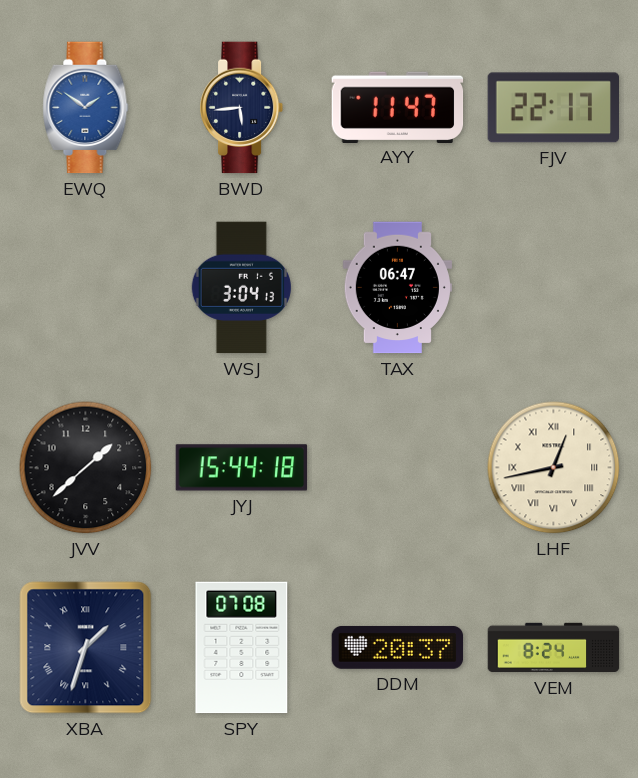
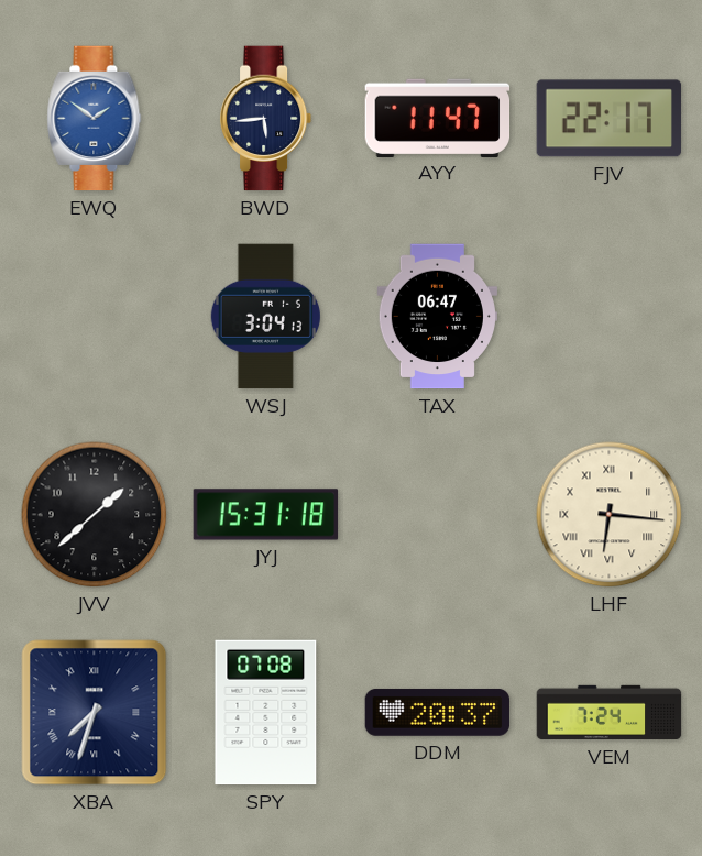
JYJ: 15:44 -> 15:31 (266, 515)
LHF: 12:43 -> 6:16 (610, 515)
XBA: 1:33 -> 7:33 (95, 713)
VEM: 8:24 -> 7:24 (610, 713)
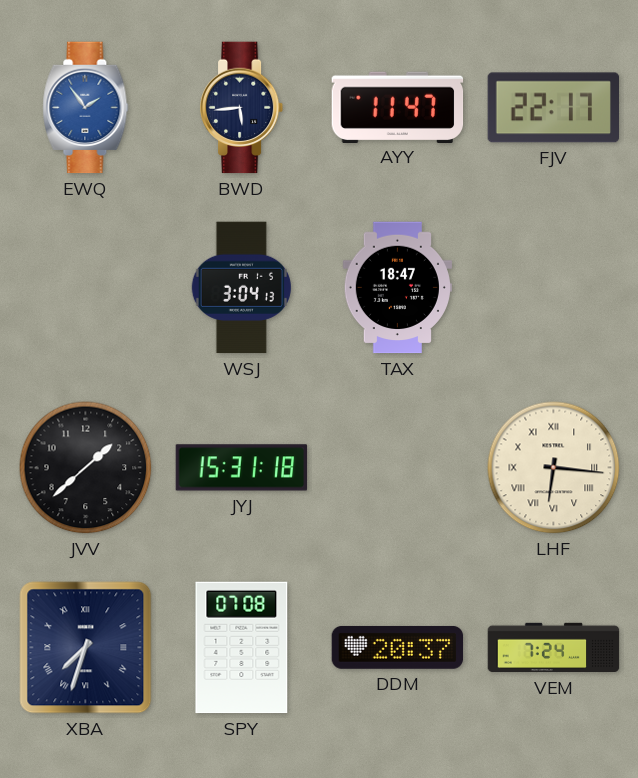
EWQ: 1:51 -> 1:54 (86, 108)
TAX: 06:47 -> 18:47 (397, 288)
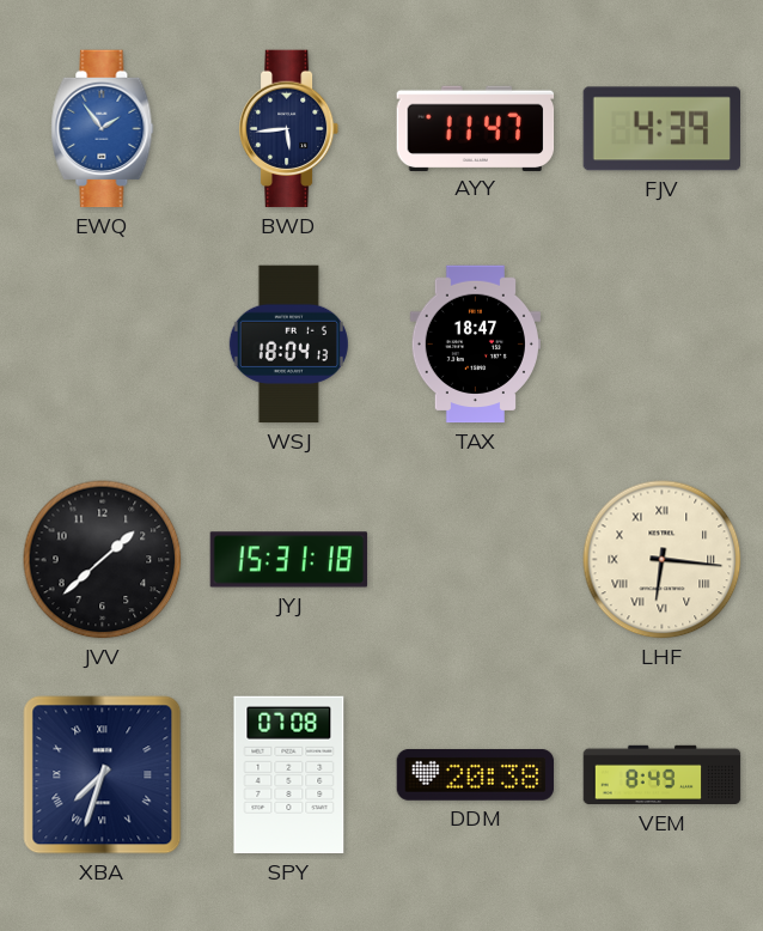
FJV: 22:17 -> 4:39 (661, 129)
WSJ: 3:04 -> 18:04 (288, 345)
DDM: 20:37 -> 20:38 (476, 774)
VEM: 7:24 -> 8:49 (663, 775)
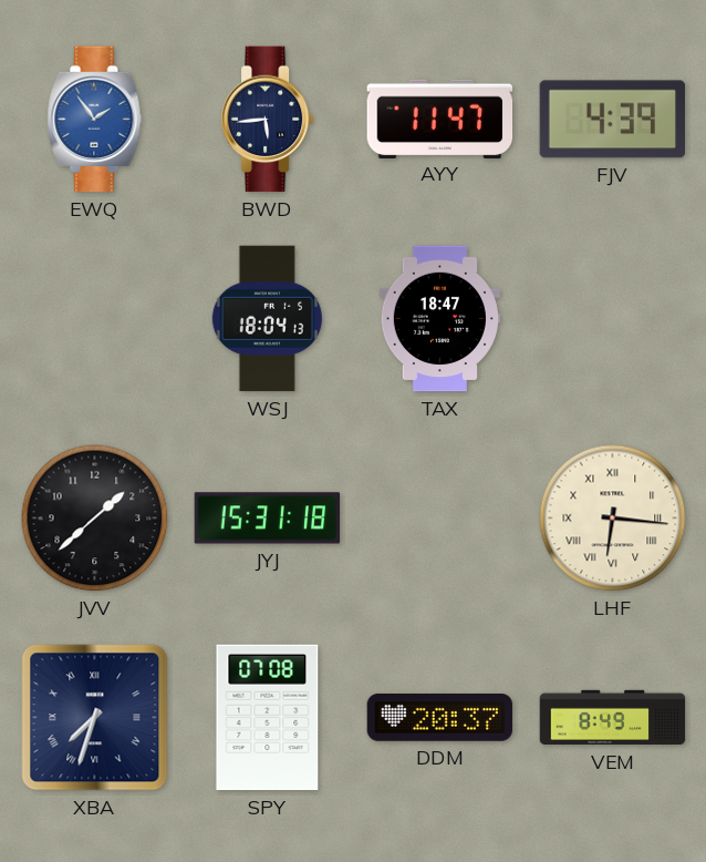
DDM: 20:38 -> 20:37 (440, 717)
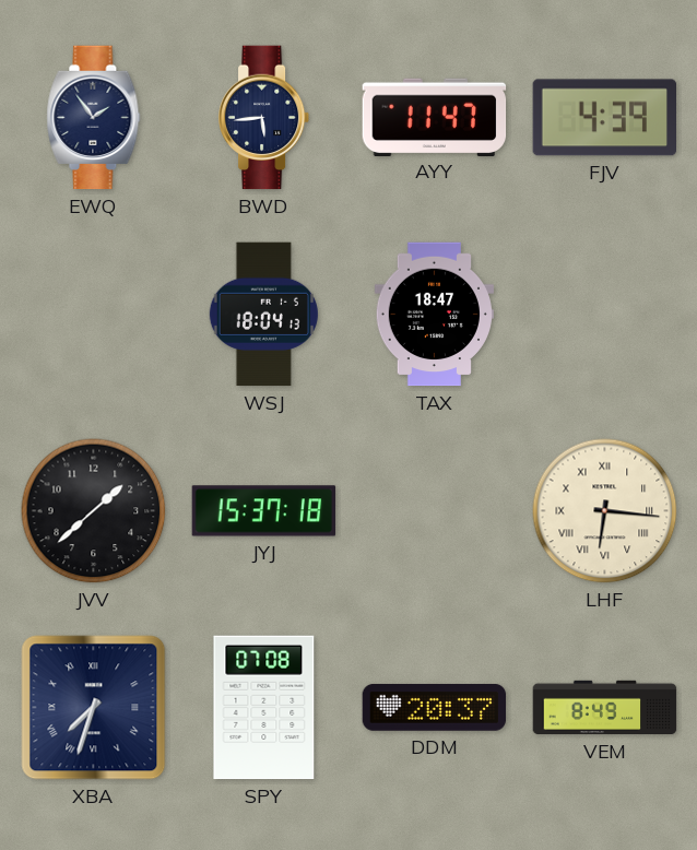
EWQ dial: blue -> navy (94, 118)
JYJ: 15:31 -> 15:37 (264, 511)
